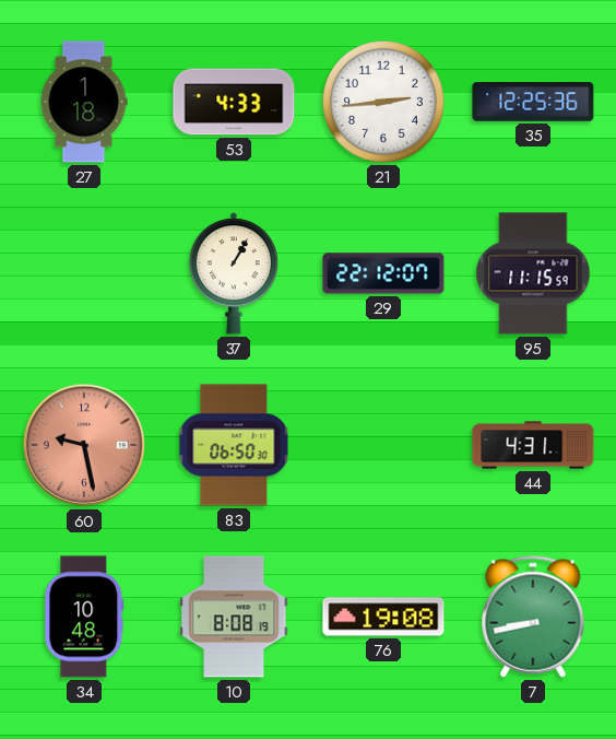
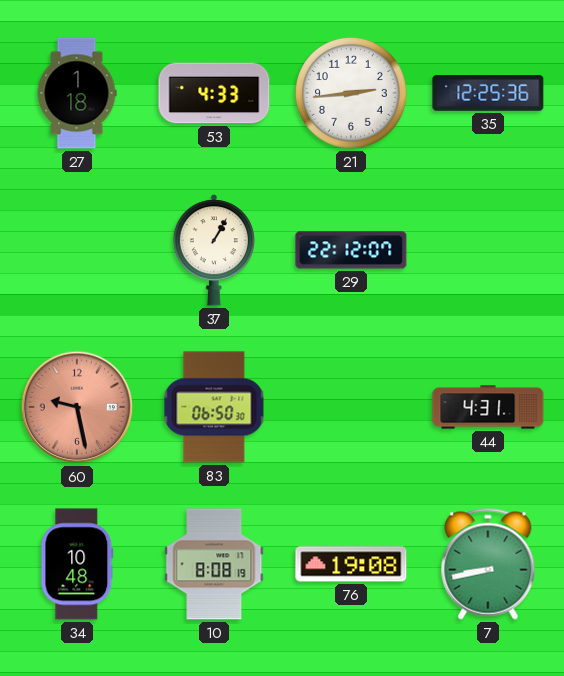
95: 11:15 -> none (533, 273)
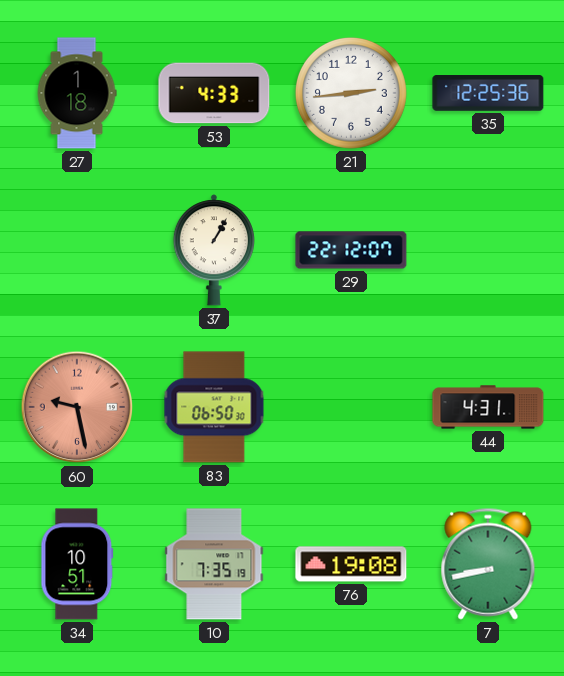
34: 10:48 -> 10:51 (77, 564)
10: 8:08 -> 7:35 (214, 564)
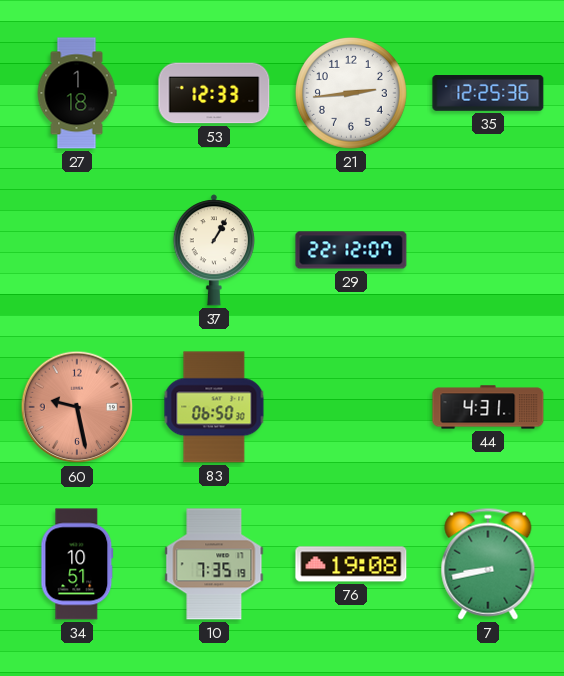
53: 4:33 -> 12:33 (214, 93)
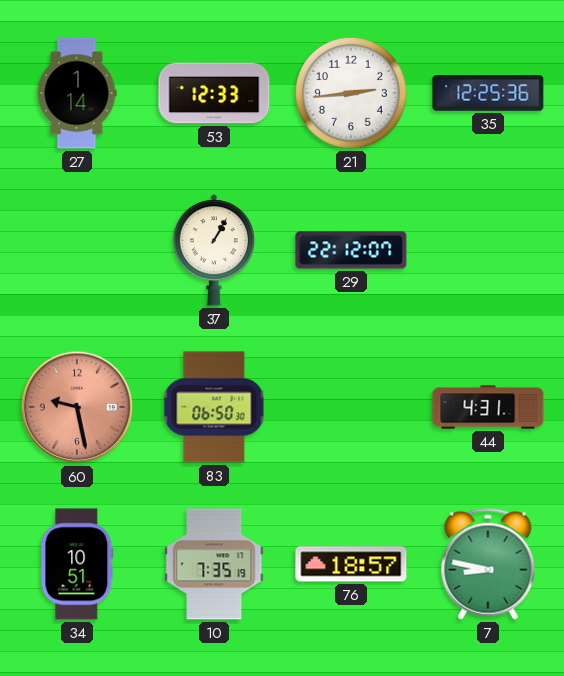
27: 1:18 -> 1:14 (77, 93)
76: 19:08 -> 18:57 (351, 564)
7: 8:43 -> 8:47 (488, 564)
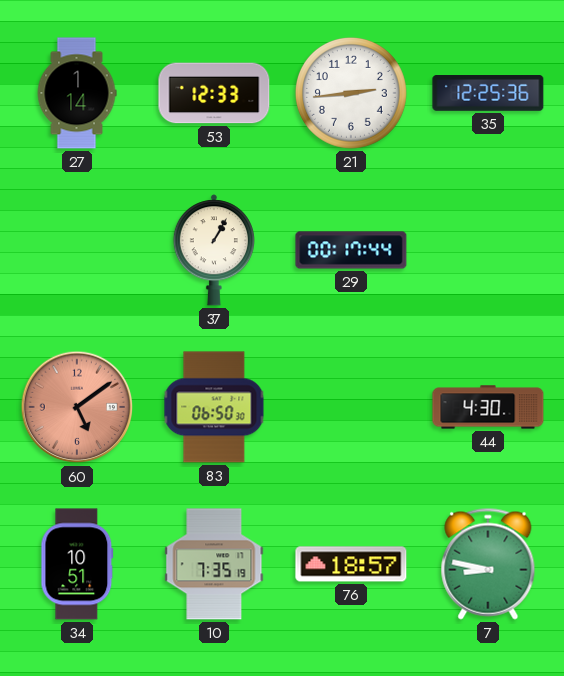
29: 22:12 -> 00:17 (351, 250)
60: 9:28 -> 5:09 (77, 407)
44: 4:31 -> 4:30 (488, 407)
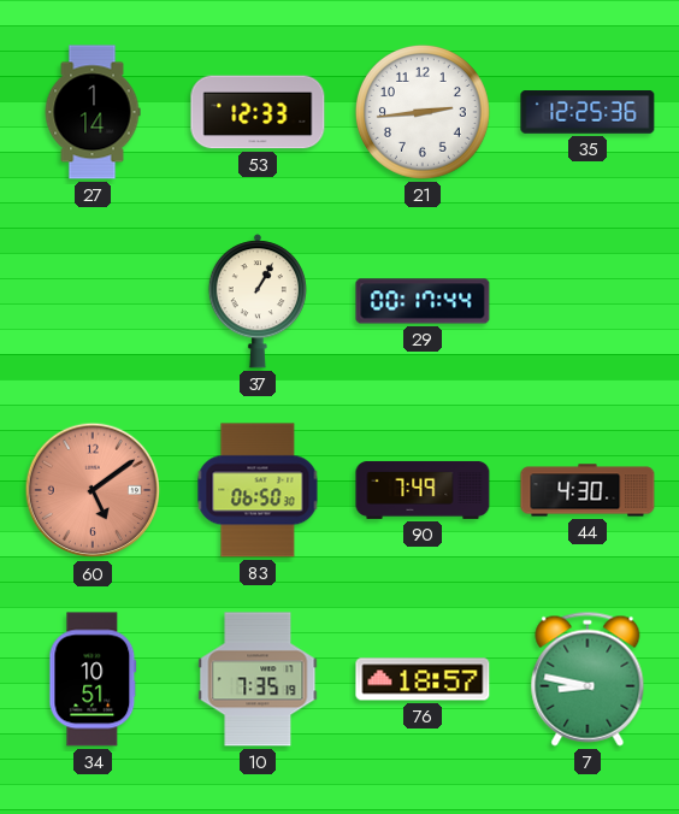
90: none -> 7:49 (423, 490)
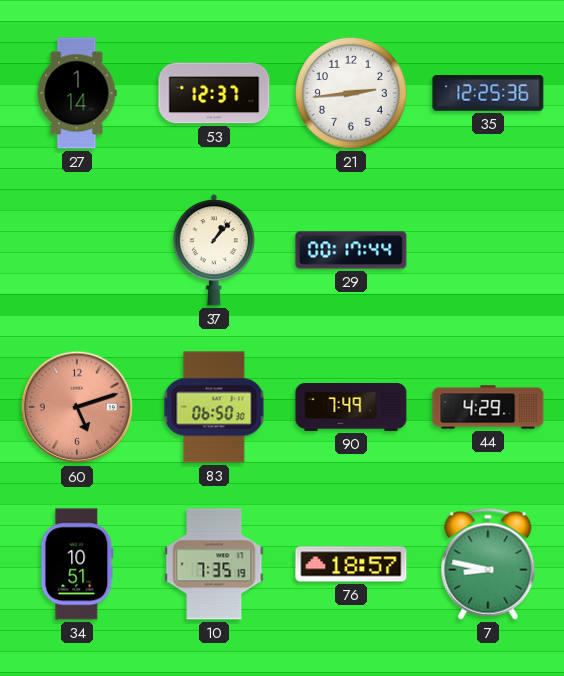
53: 12:33 -> 12:37 (214, 93)
37: 1:05 -> 1:07 (214, 250)
60: 5:09 -> 5:12 (77, 407)
44: 4:30 -> 4:29 (488, 407)
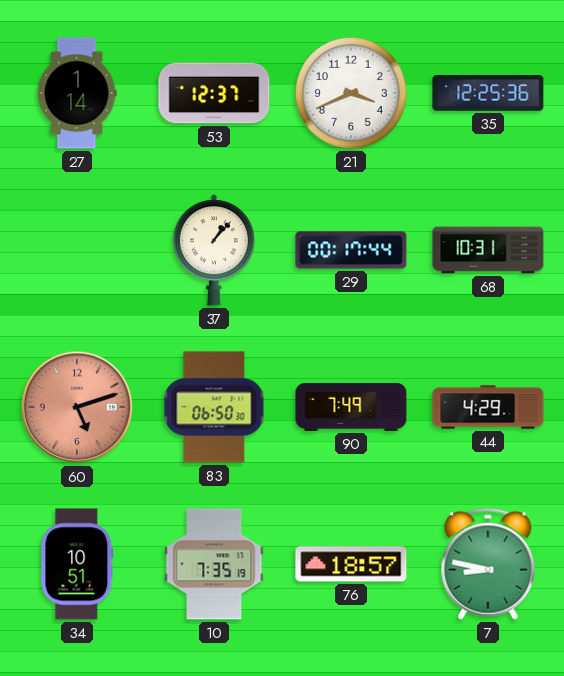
21: 2:44 -> 3:41 (351, 93)
68: none -> 10:31 (488, 250)
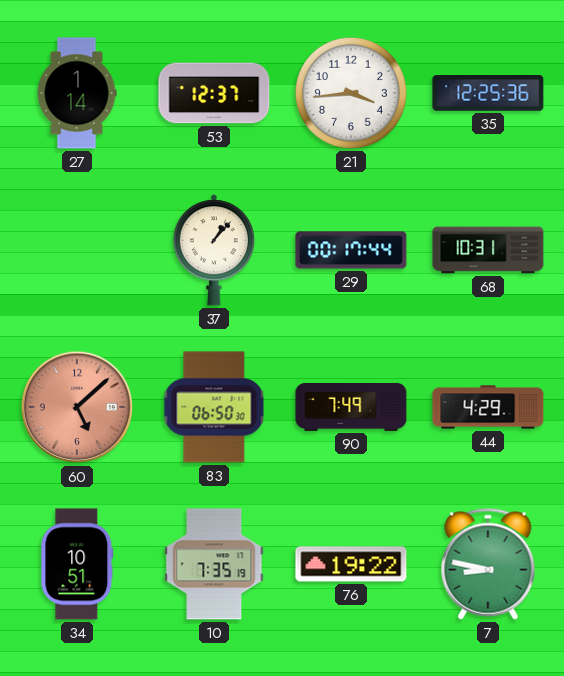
21: 3:41 -> 3:44 (351, 93)
60: 5:12 -> 5:08 (77, 407)
76: 18:57 -> 19:22 (351, 564)
